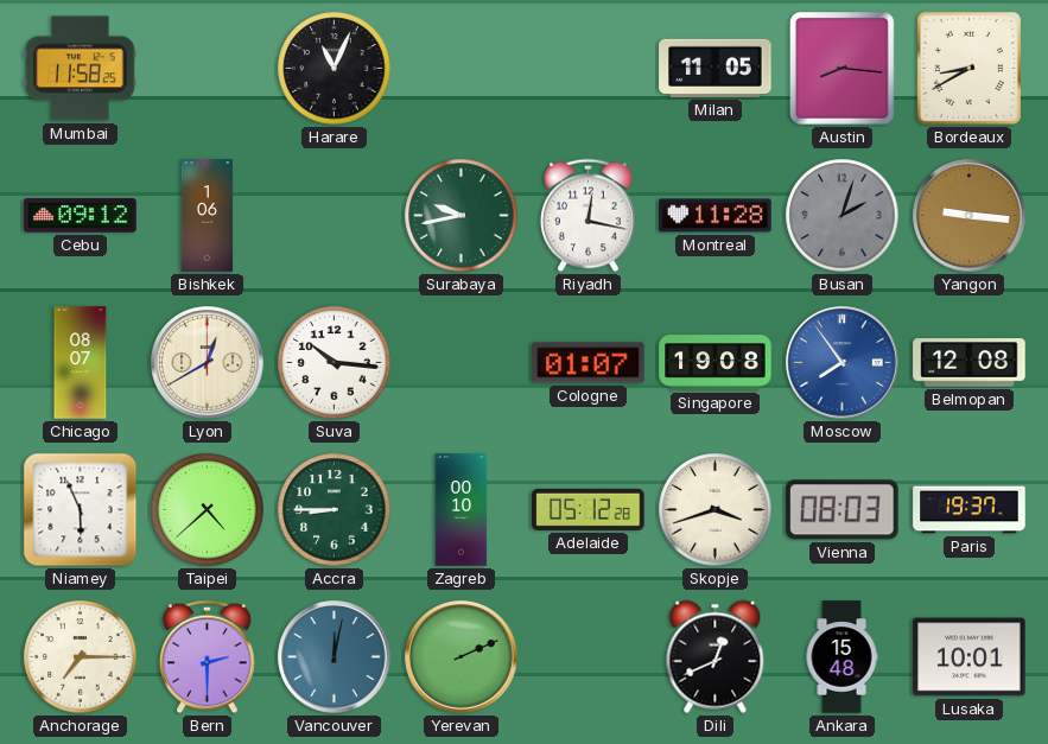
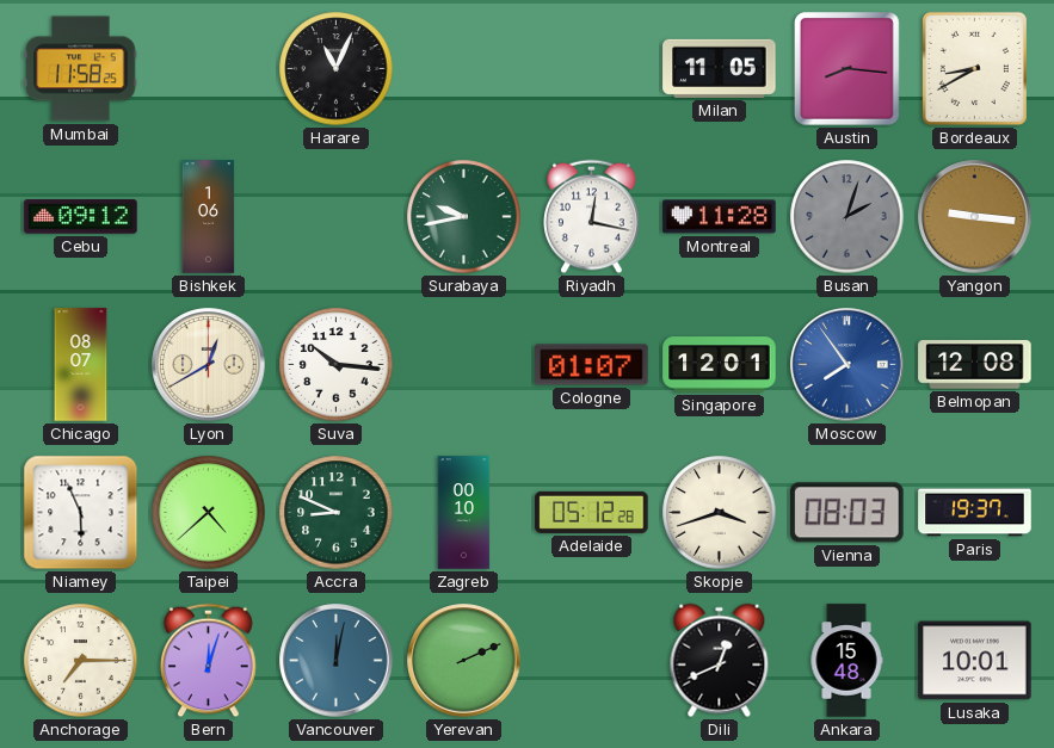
Singapore: 19:08 -> 12:01 (720, 365)
Accra: 8:45 -> 8:49 (337, 513)
Bern: 2:30 -> 12:03 (209, 661)
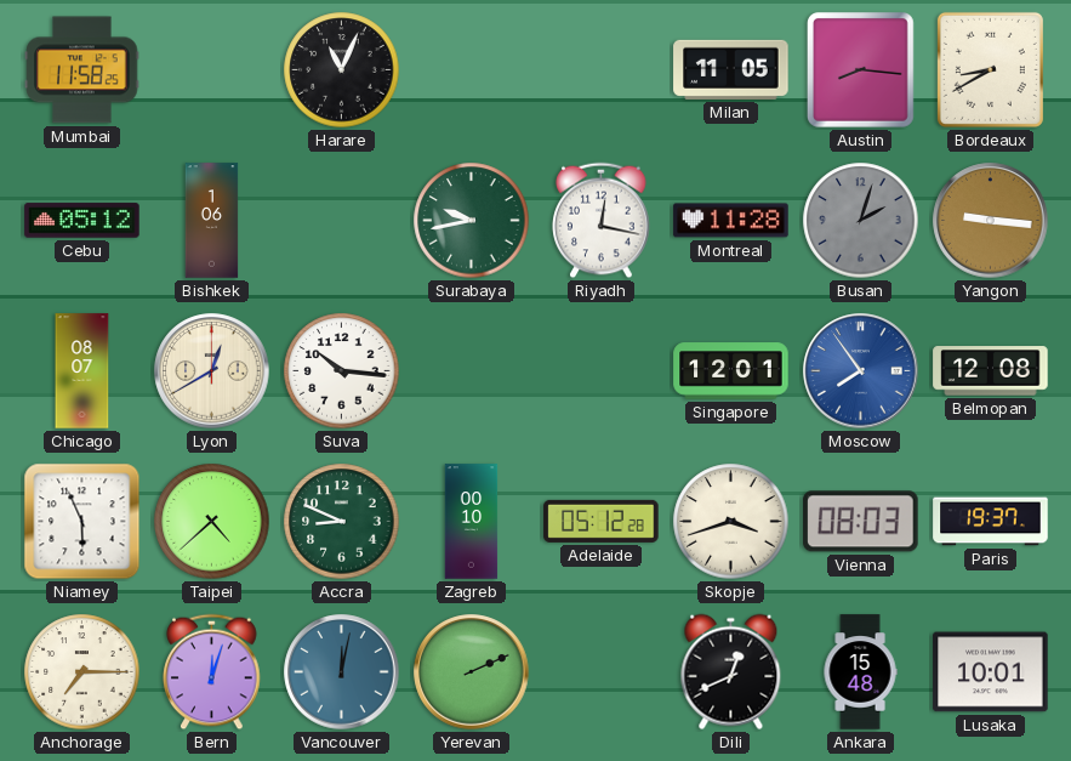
Cebu: 09:12 -> 05:12 (82, 221)
Cologne: 01:07 -> none (592, 365)
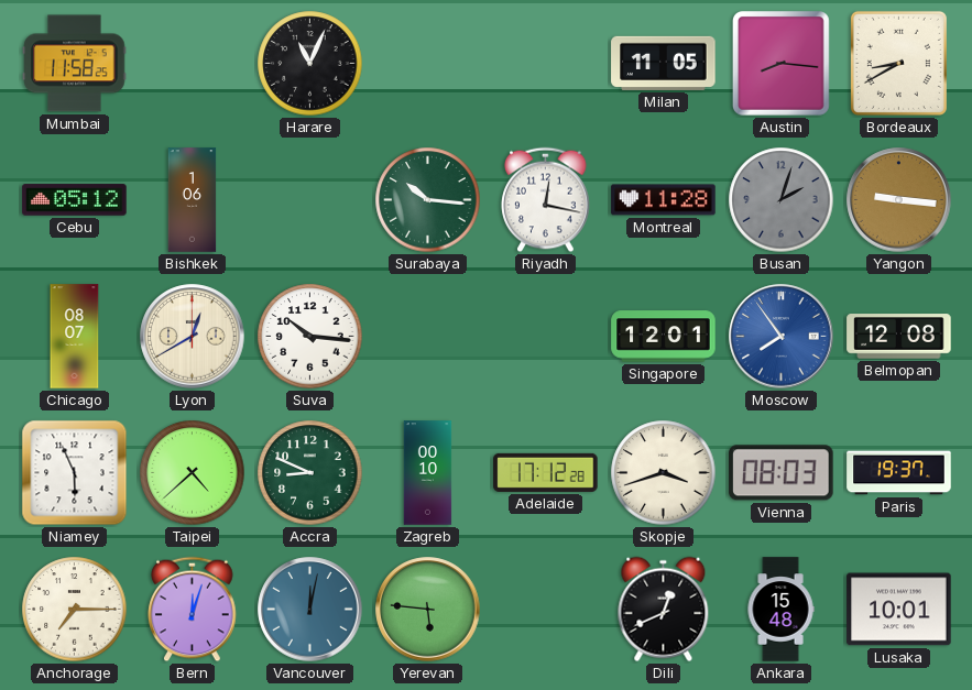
Surabaya: 9:43 -> 10:16 (428, 200)
Adelaide: 05:12 -> 17:12 (546, 472)
Yerevan: 2:11 -> 5:46 (428, 610)
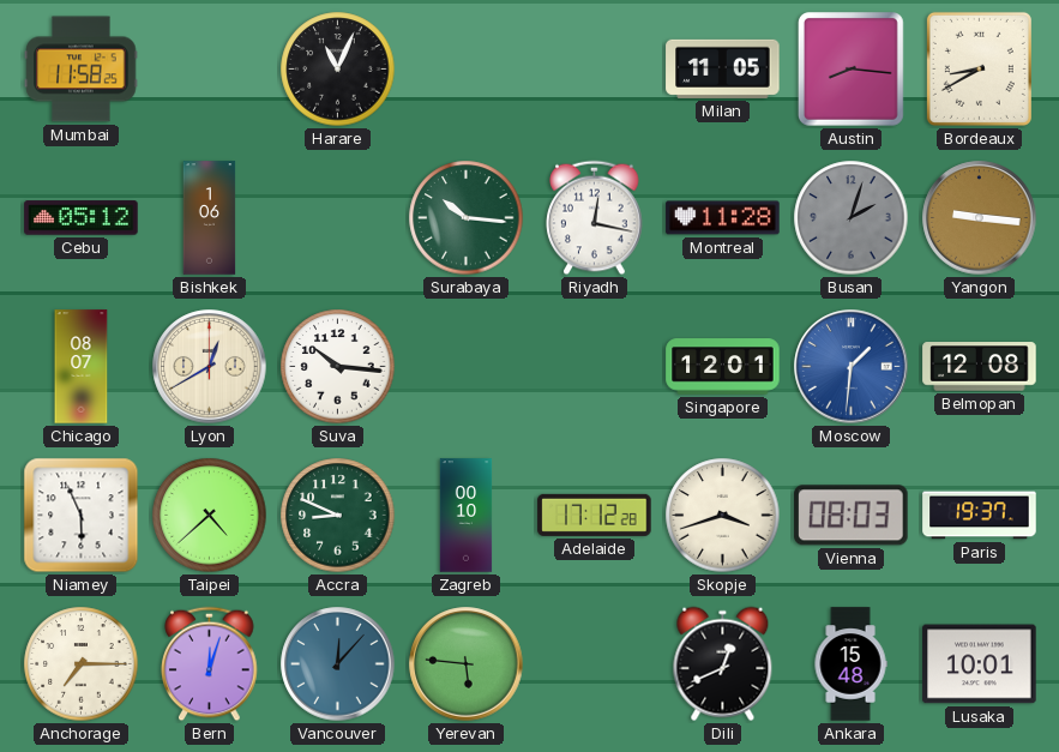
Moscow: 7:54 -> 1:31 (852, 367)
Vancouver: 12:02 -> 12:07 (338, 664)
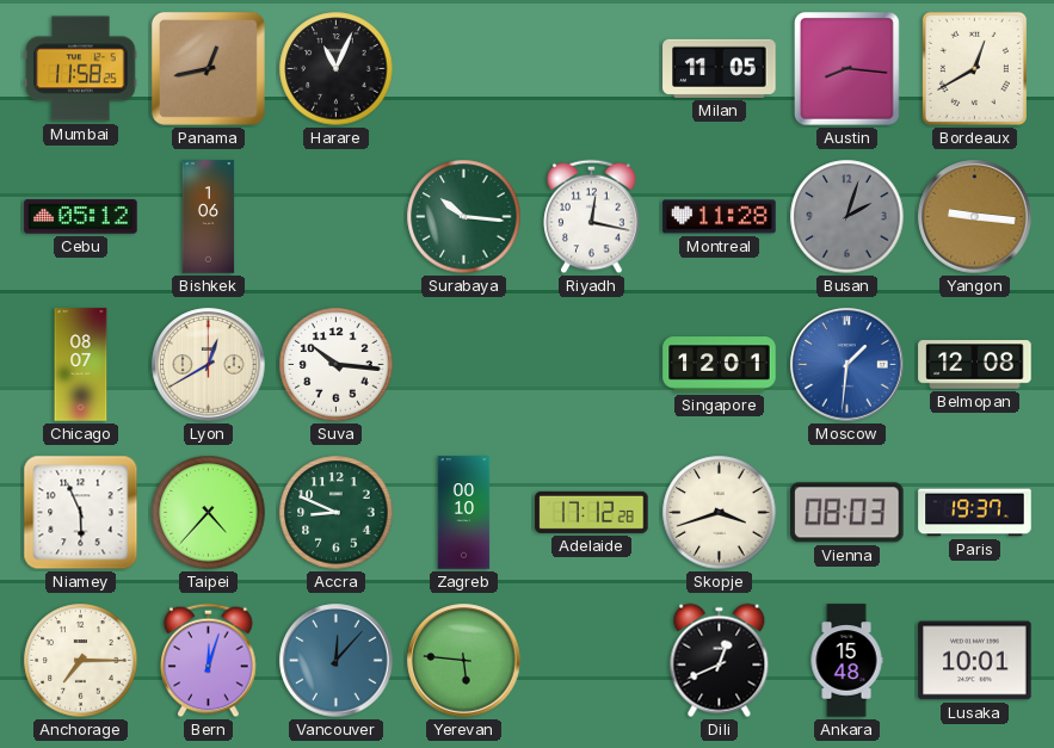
Panama: none -> 12:43 (208, 68)
Bordeaux: 8:40 -> 12:40 (974, 68)
Taipei: 4:38 -> 4:37 (209, 513)
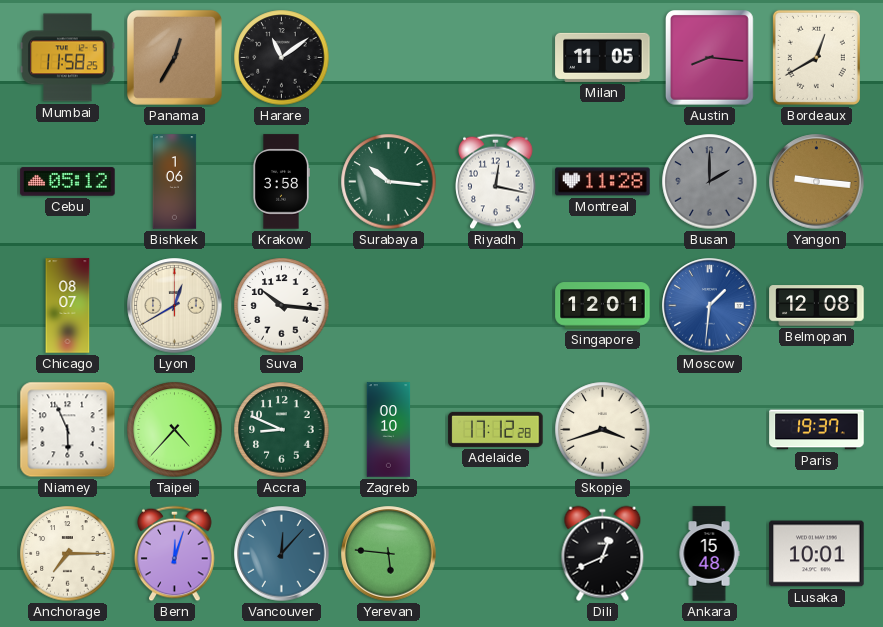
Panama: 12:43 -> 12:35 (174, 57)
Harare: 11:04 -> 11:09 (282, 58)
Krakow: none -> 3:58 (281, 182)
Busan: 2:03 -> 2:00 (710, 182)
Vienna: 08:03 -> none (847, 513)
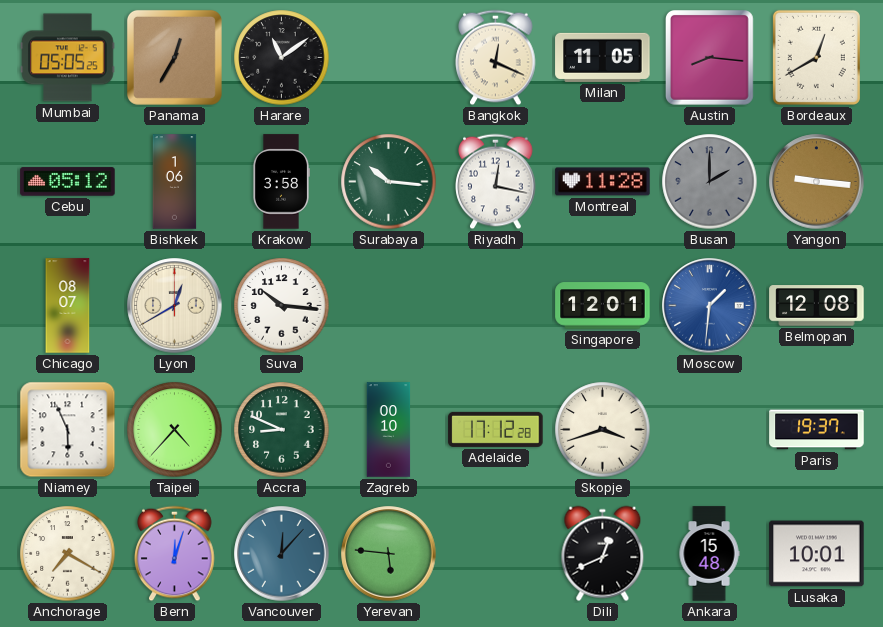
Mumbai: 11:58 -> 05:05 (68, 58)
Bangkok: none -> 12:19 (496, 58)
Anchorage: 7:15 -> 7:20 (68, 554)
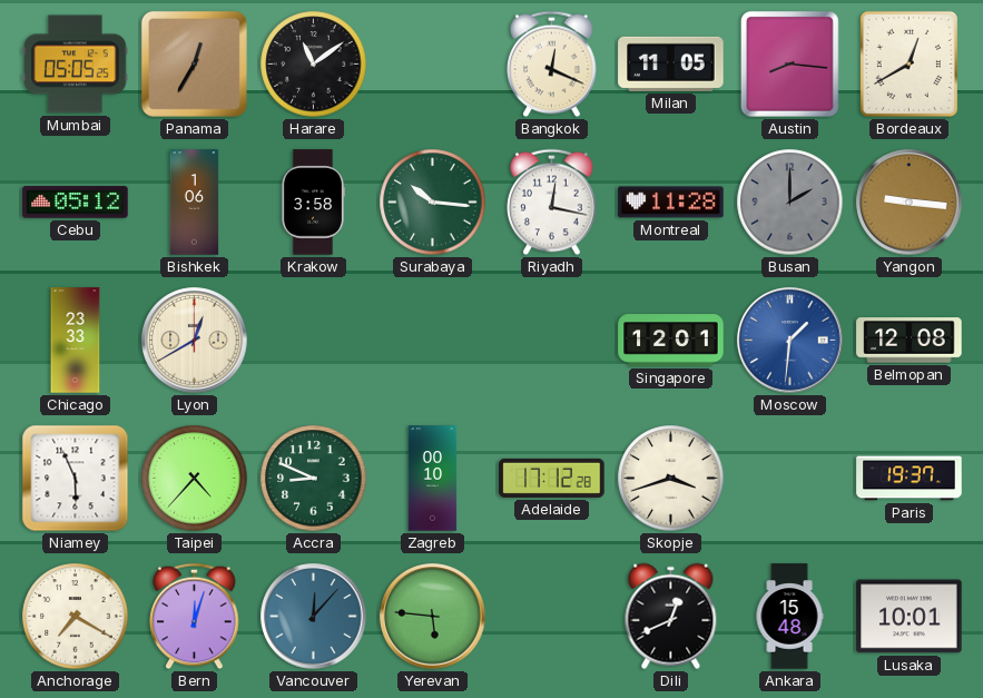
Chicago: 08:07 -> 23:33 (76, 341)
Suva: 10:16 -> none (282, 306)
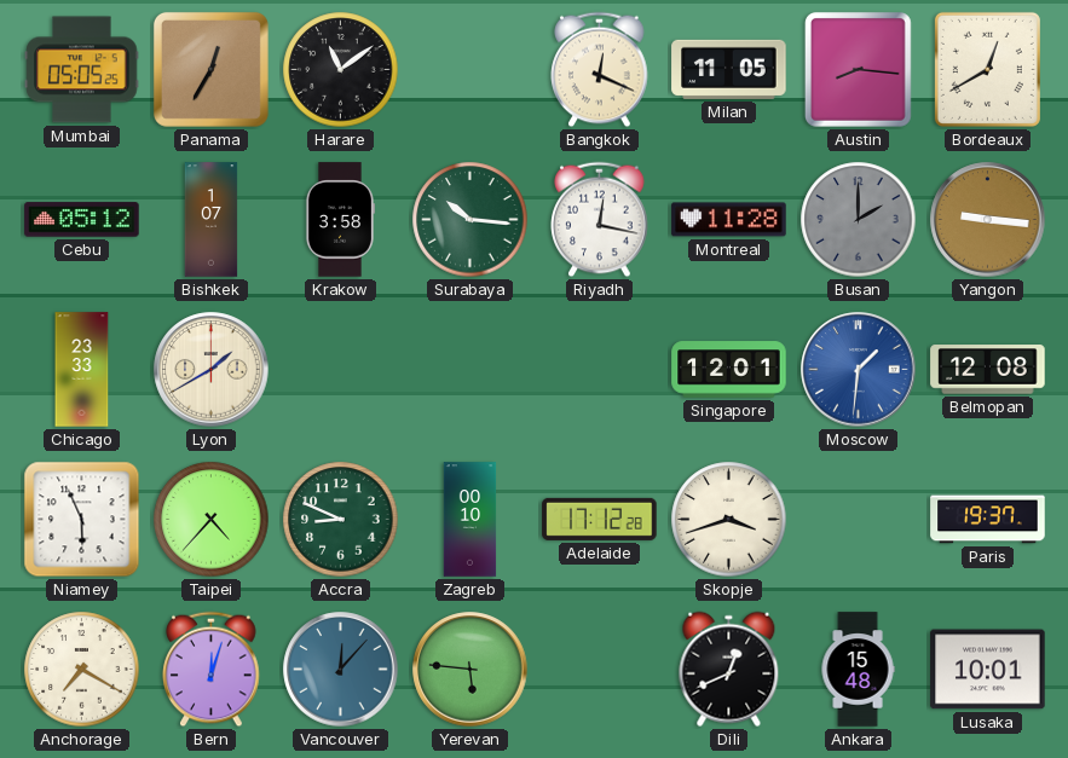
Bishkek: 1:06 -> 1:07 (212, 220)
Lyon: 12:40 -> 1:40 (212, 370)
